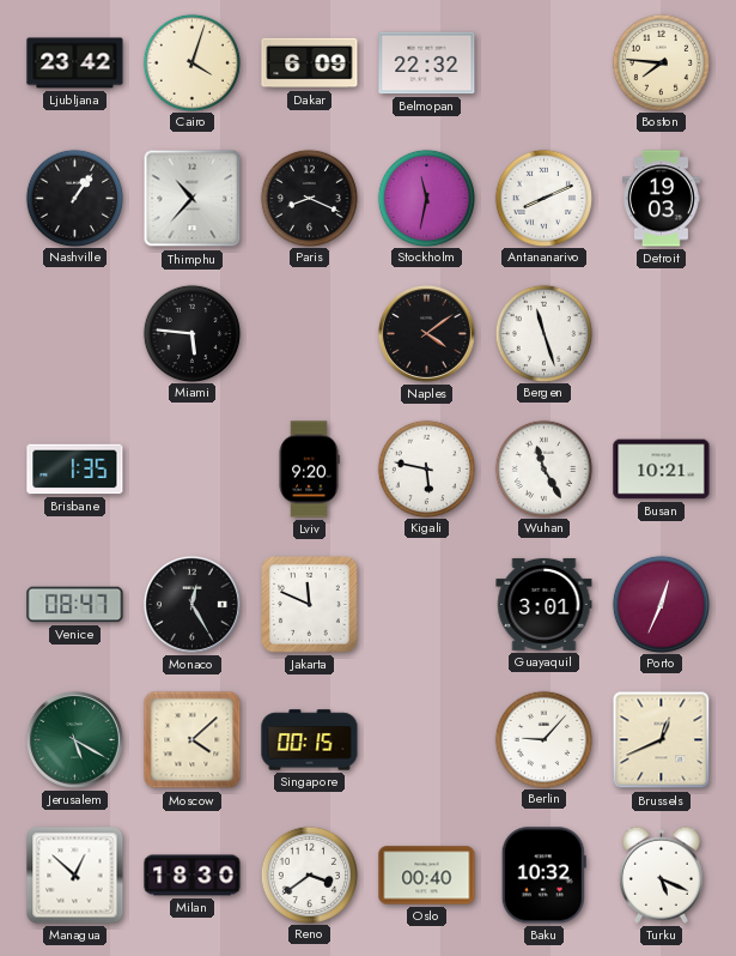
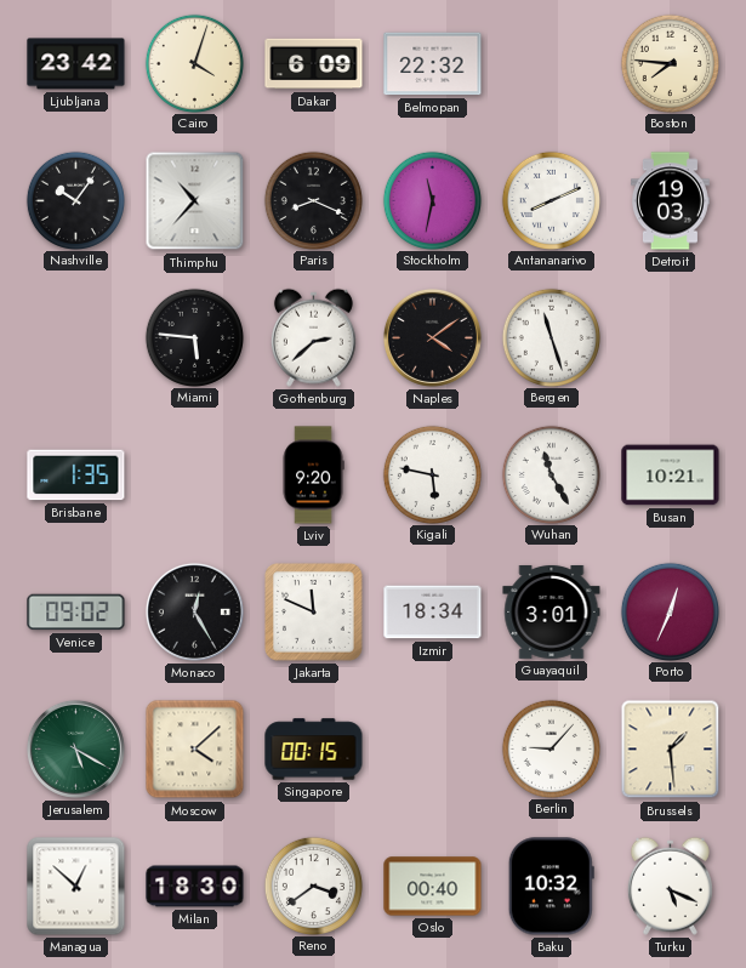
Nashville: 1:06 -> 10:06 (75, 200)
Gothenburg: none -> 2:38 (313, 337)
Venice: 08:47 -> 09:02 (76, 613)
Izmir: none -> 18:34 (433, 613)
Brussels: 12:41 -> 1:29 (671, 750)
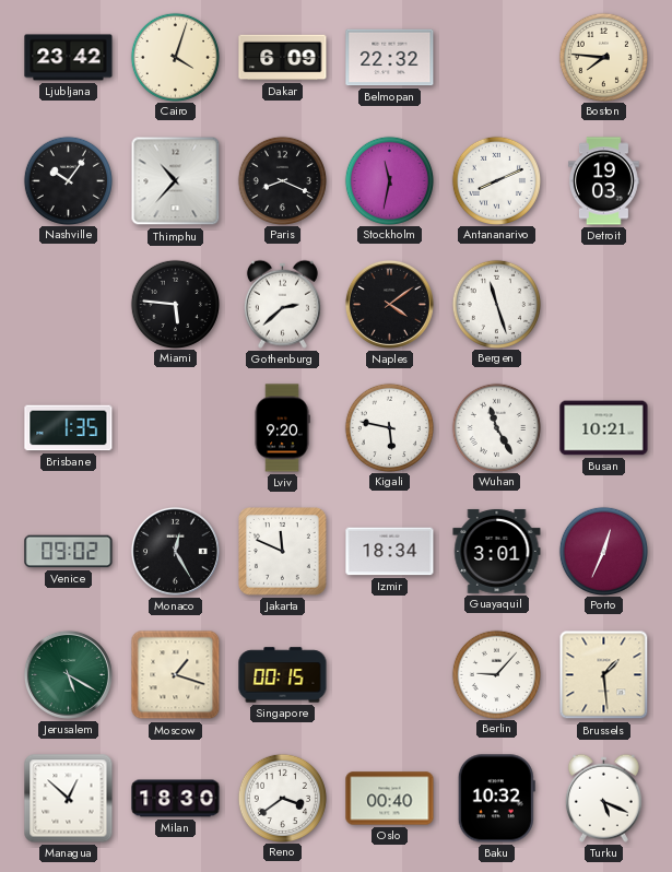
Moscow: 4:08 -> 1:18 (176, 675)
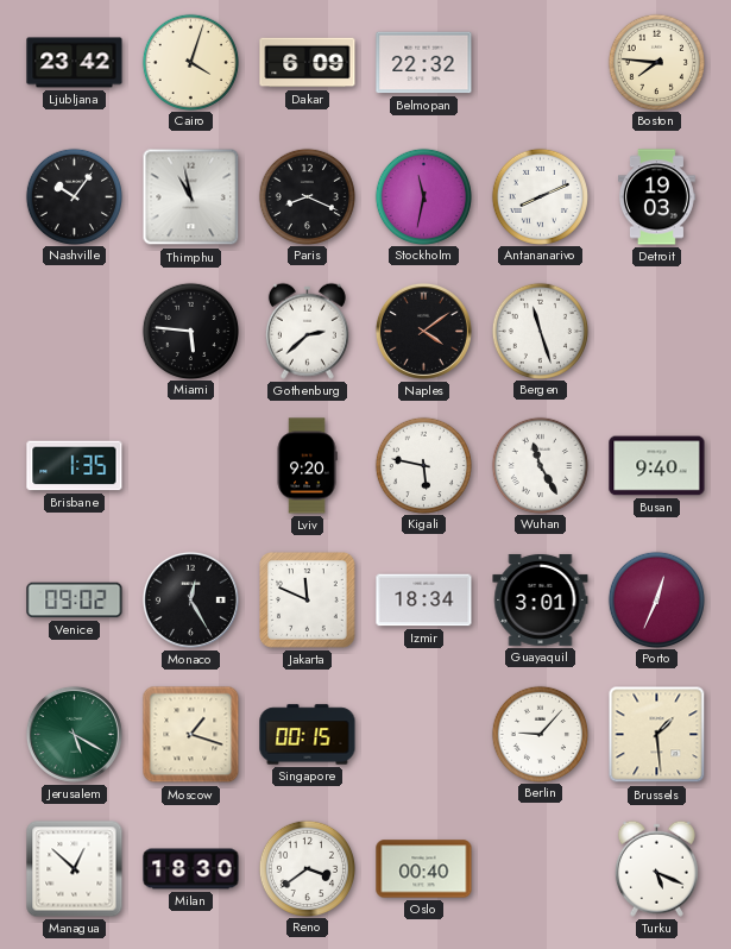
Thimphu: 10:37 -> 10:58 (191, 197)
Busan: 10:21 -> 9:40 (657, 466)
Baku: 10:32 -> none (496, 799)
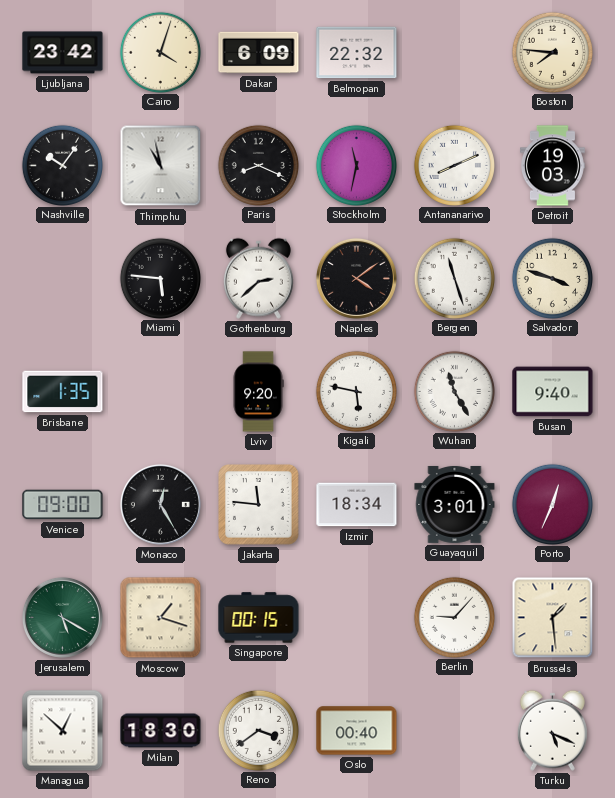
Salvador: none -> 3:48 (552, 278)
Venice: 09:02 -> 09:00 (63, 505)
Jakarta: 11:49 -> 11:46 (259, 505)
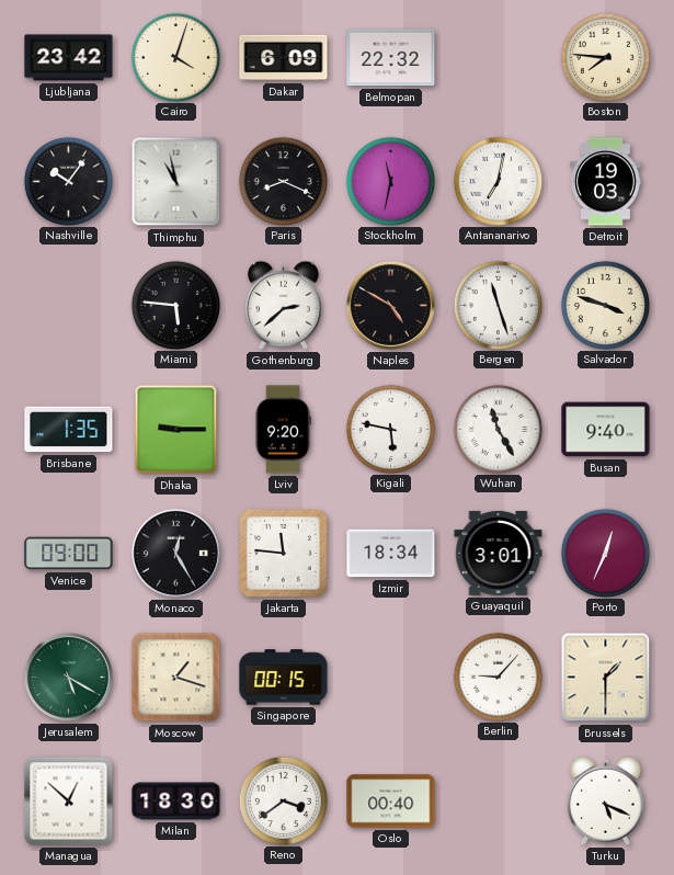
Antananarivo: 8:11 -> 7:02 (498, 181)
Naples: 4:09 -> 4:50 (390, 305)
Dhaka: none -> 9:15 (176, 430)
Brussels: 1:29 -> 1:30 (606, 678)
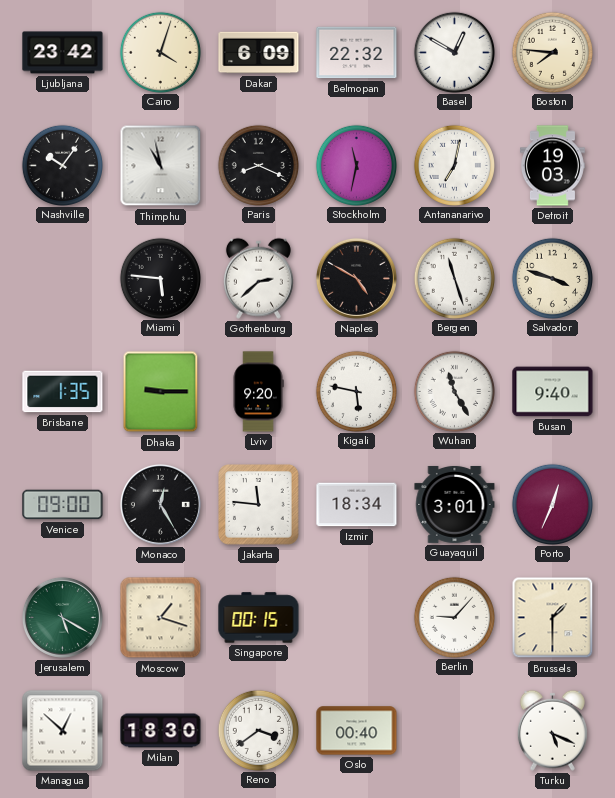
Basel: none -> 12:50 (454, 52)
